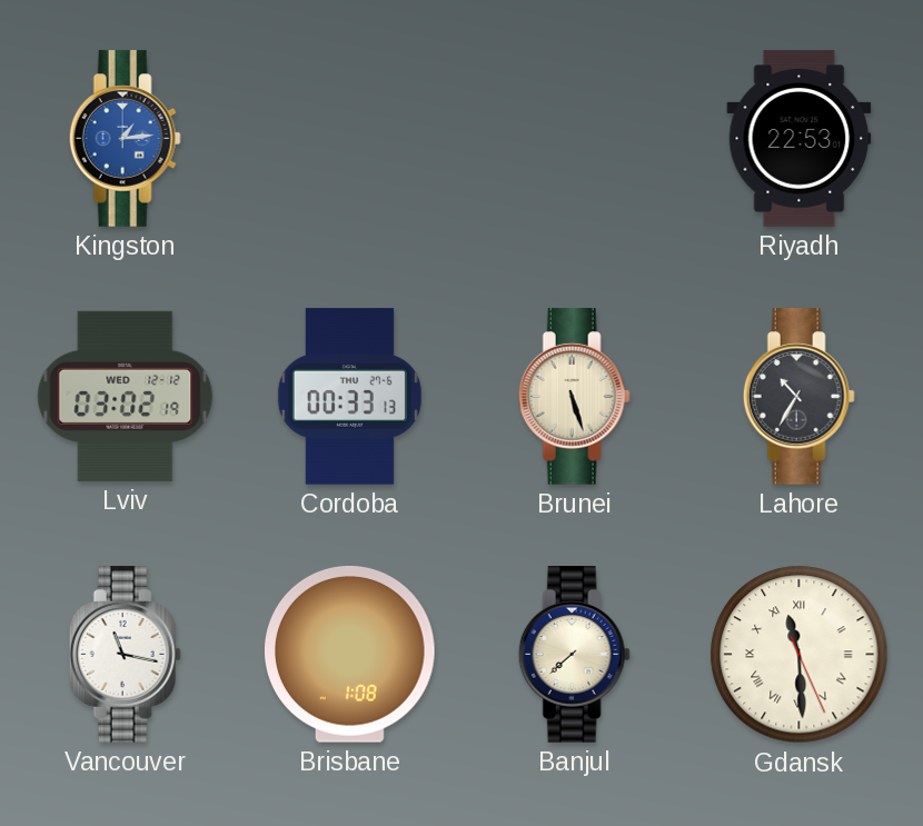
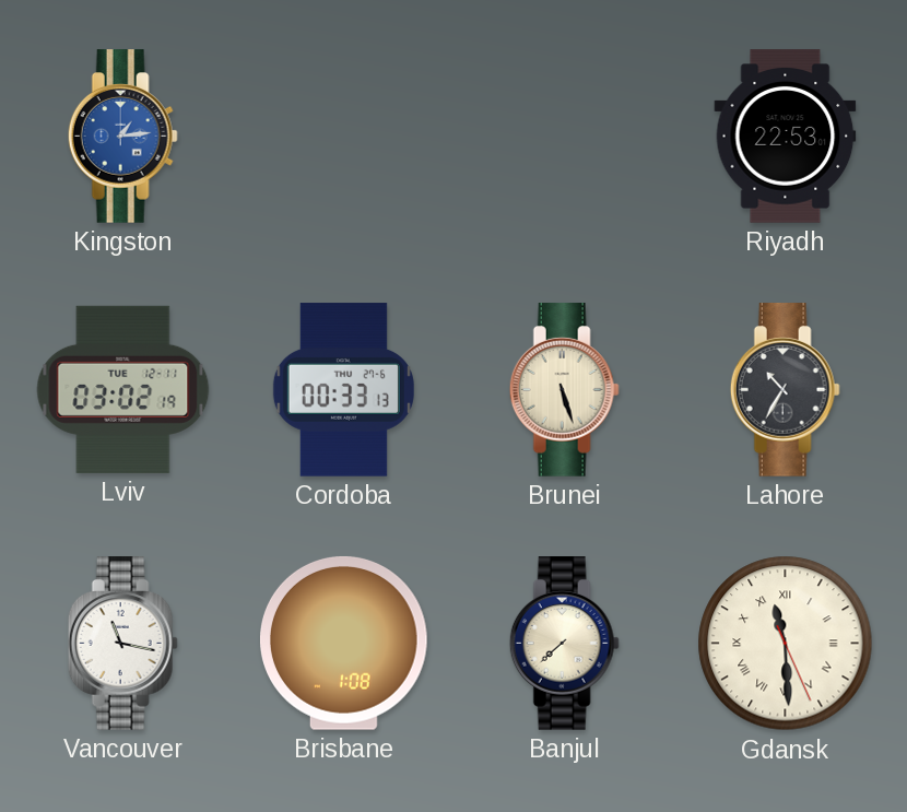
Lviv date: WED 12-12 -> TUE 12-11 (123, 389)
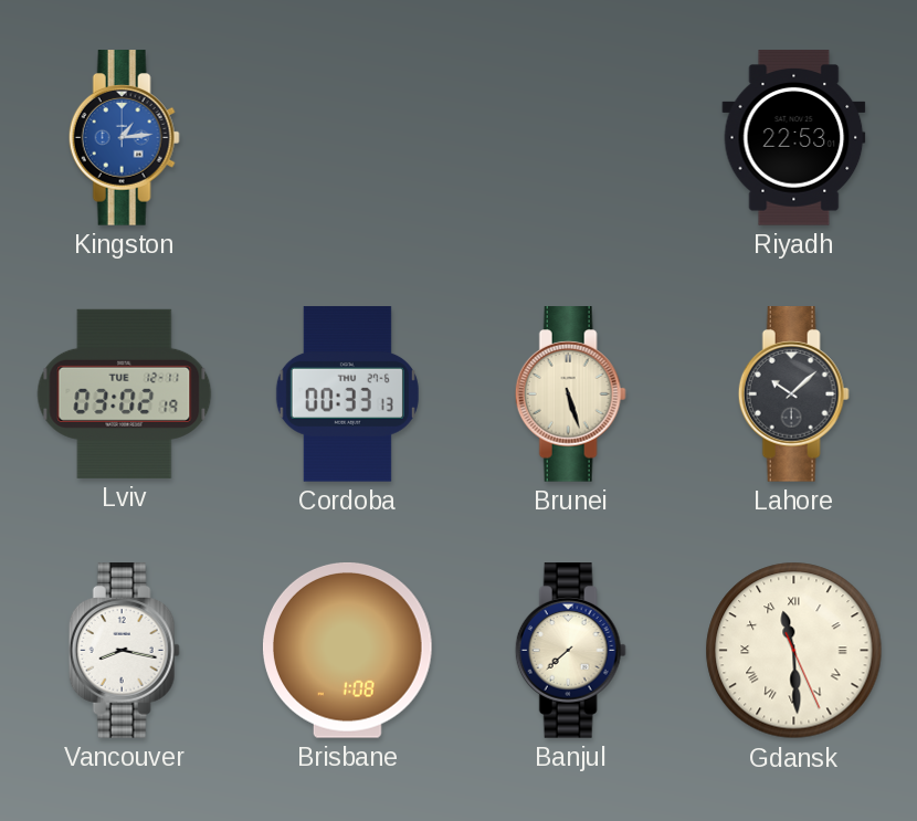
Lahore: 10:35 -> 10:08 (793, 394)
Vancouver: 11:17 -> 8:17 (124, 651)
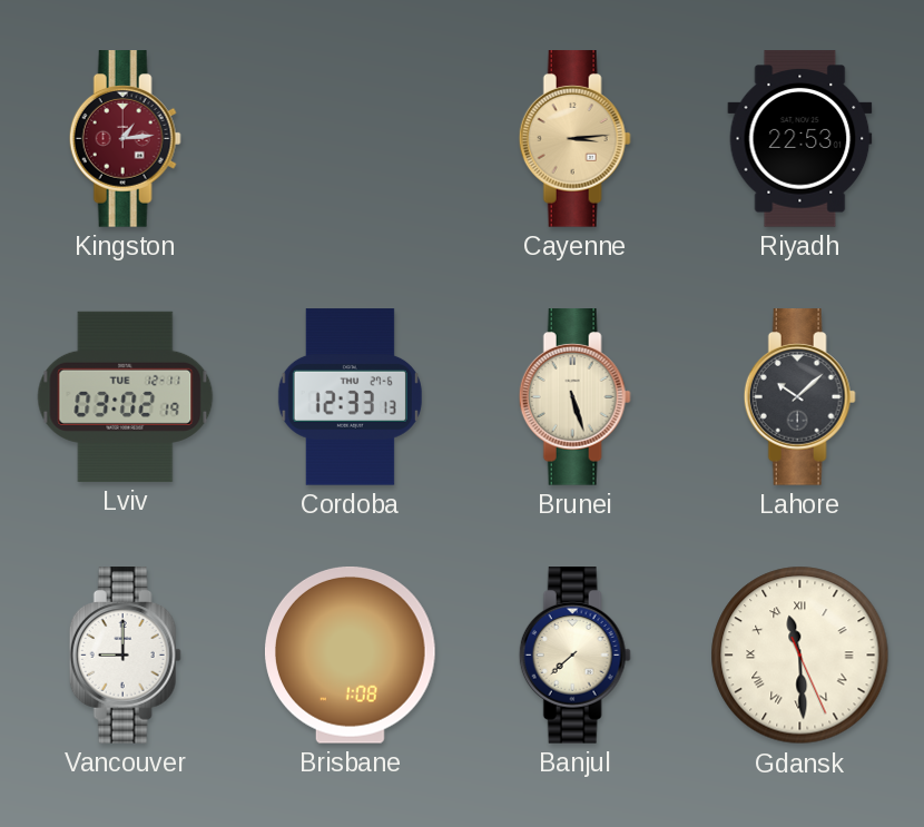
Kingston dial: blue -> burgundy (125, 139)
Cayenne: none -> 3:14 (574, 139)
Cordoba: 00:33 -> 12:33 (350, 397)
Vancouver: 8:17 -> 9:00 (125, 656)
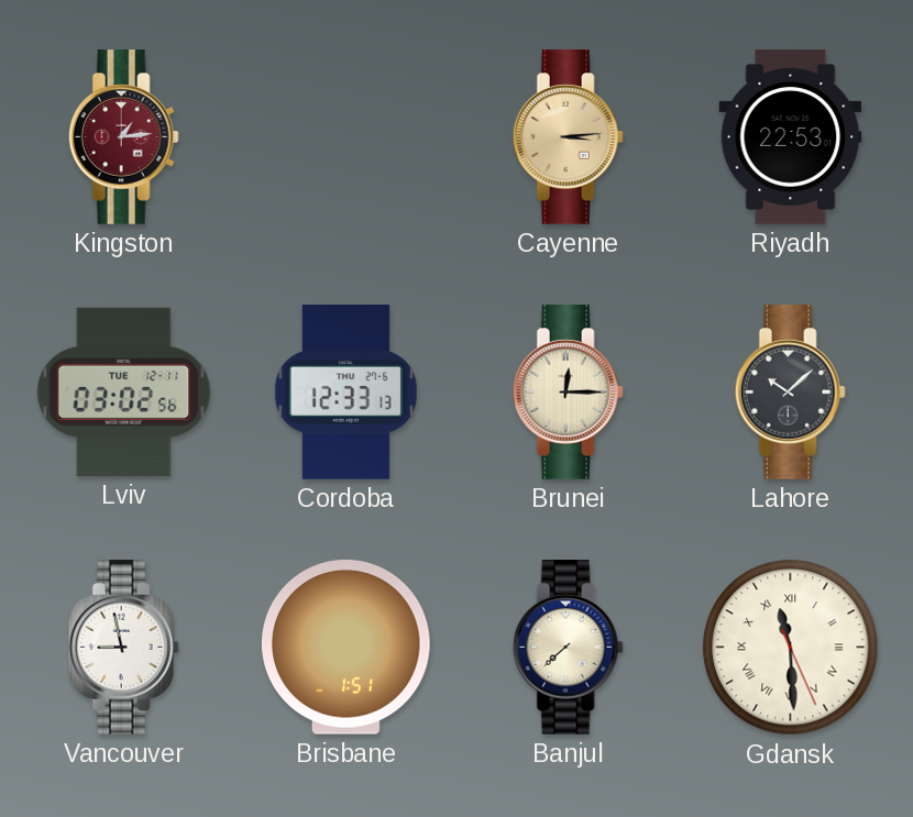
Lviv: 03:02:19 -> 03:02:56 (124, 391)
Brunei: 5:27 -> 12:15 (568, 393)
Vancouver: 9:00 -> 8:58 (123, 648)
Brisbane: 1:08 -> 1:51 (345, 648)
